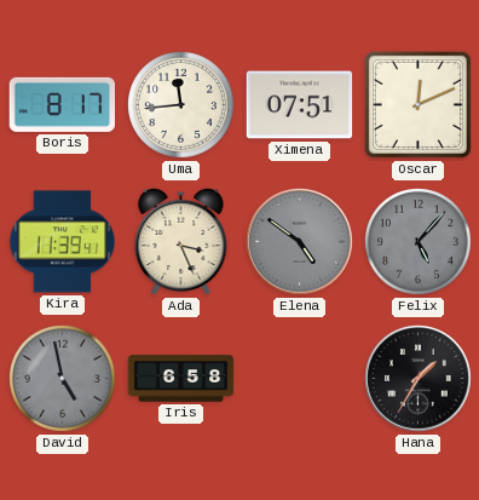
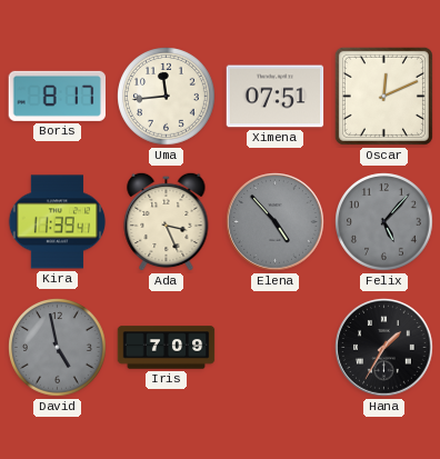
Elena: 4:51 -> 4:53 (276, 222)
Iris: 6:58 -> 7:09 (167, 348)
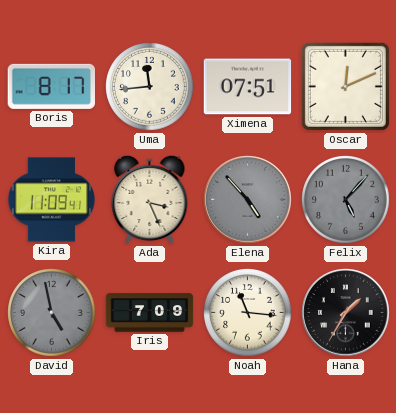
Kira: 11:39 -> 11:09 (52, 200)
Noah: none -> 11:16 (248, 313)
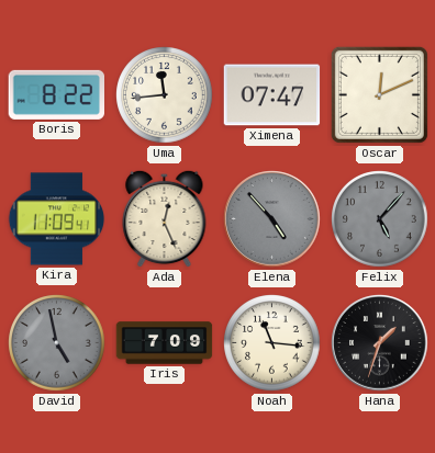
Boris: 8:17 -> 8:22 (57, 94)
Ximena: 07:51 -> 07:47 (272, 95)
Ada: 3:26 -> 12:26 (165, 218)
Hana: 1:35 -> 1:33 (380, 343)
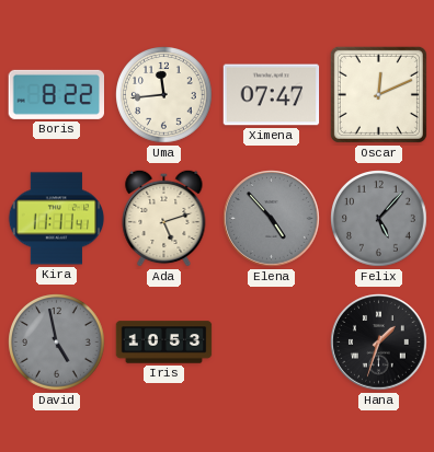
Kira: 11:09 -> 11:11 (57, 219)
Ada: 12:26 -> 5:12 (164, 218)
Iris: 7:09 -> 10:53 (164, 343)
Noah: 11:16 -> none (272, 343)
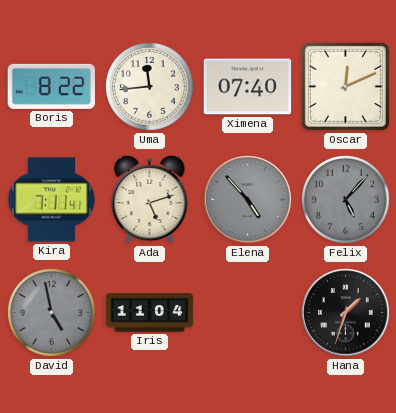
Ximena: 07:47 -> 07:40 (248, 87)
Kira: 11:11 -> 7:11 (52, 200)
Iris: 10:53 -> 11:04 (150, 313)
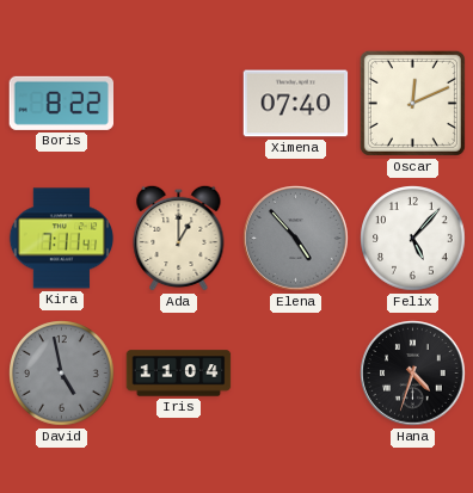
Uma: 11:44 -> none (150, 87)
Ada: 5:12 -> 1:00 (179, 238)
Felix dial: grey -> white (413, 239)
Hana: 1:33 -> 4:33 (413, 374)
